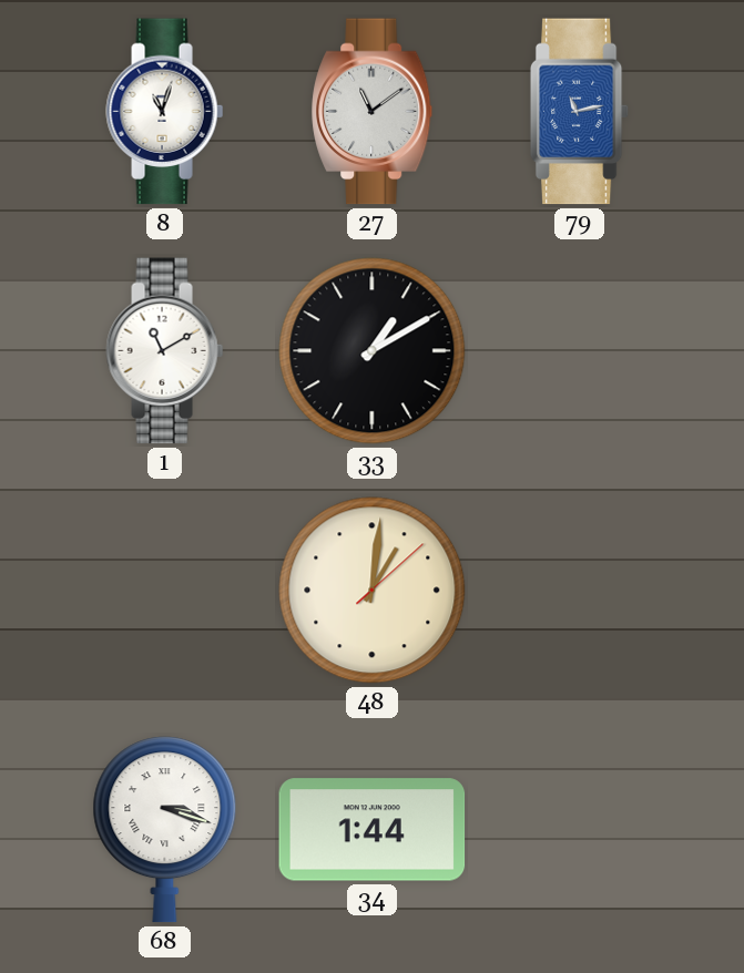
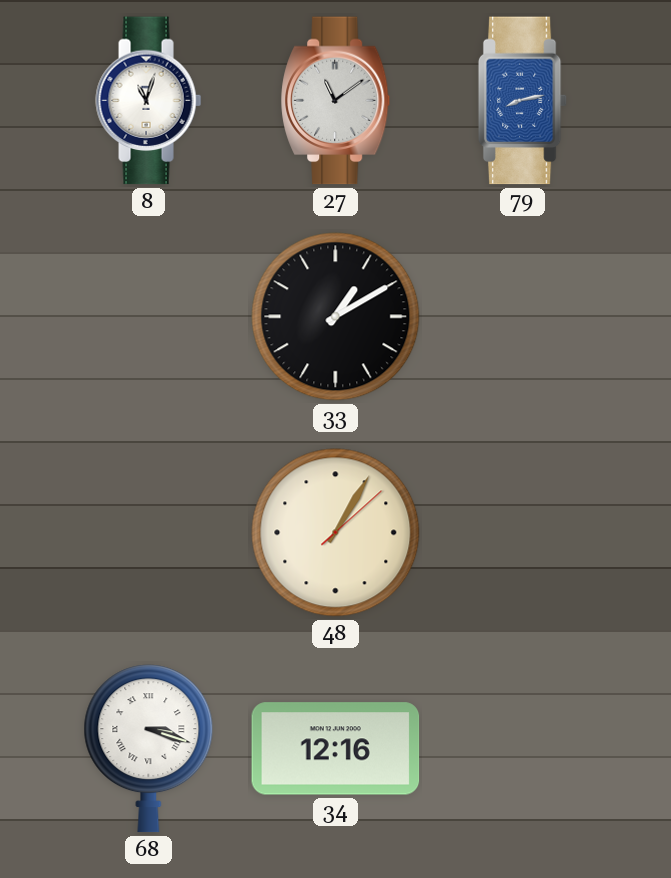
79: 11:13 -> 8:13 (523, 101)
1: 11:10 -> none (165, 351)
48: 1:01 -> 1:05 (336, 533)
34: 1:44 -> 12:16 (336, 749)
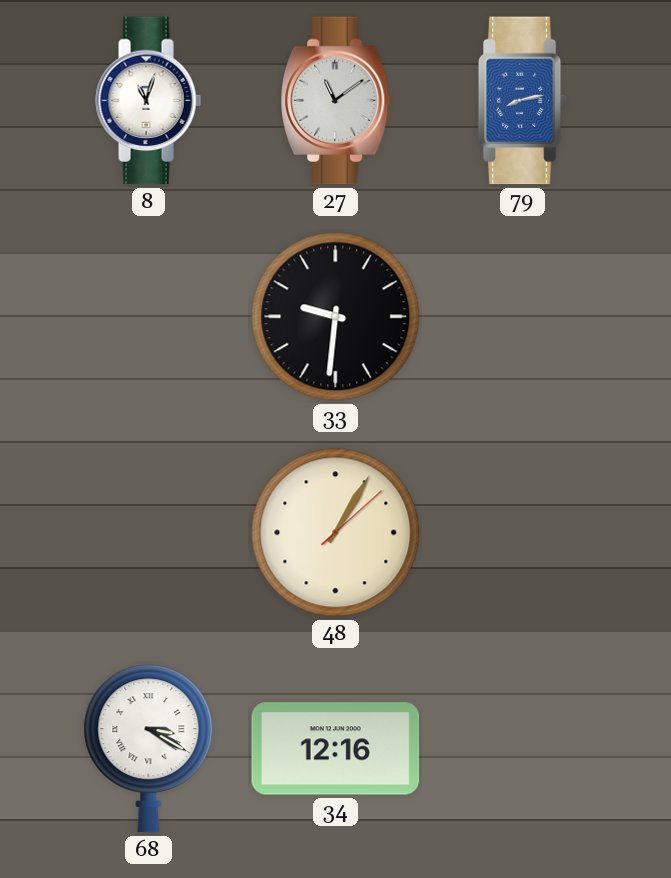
33: 1:10 -> 9:31 (336, 317)
68: 3:18 -> 3:20 (149, 749)
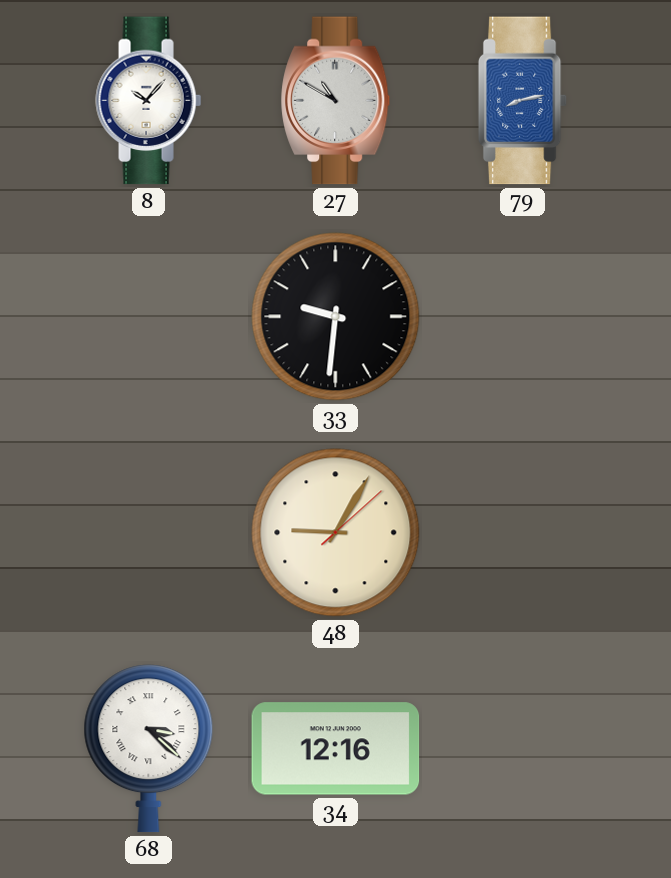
8: 11:03 -> 10:07 (149, 101)
27: 11:09 -> 10:50 (336, 101)
48: 1:05 -> 9:05 (336, 533)
68: 3:20 -> 3:22 (149, 749)
